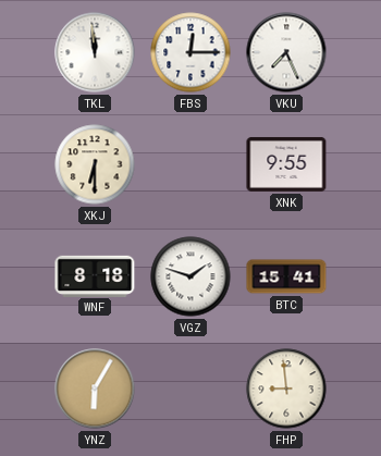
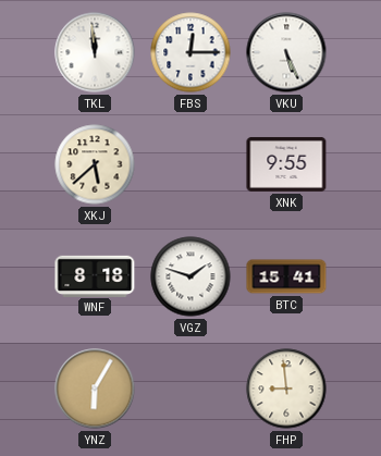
VKU: 7:26 -> 5:26 (286, 52)
XKJ: 6:30 -> 5:38 (95, 164)
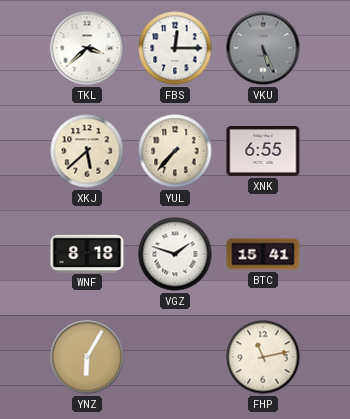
TKL: 11:59 -> 3:38 (87, 48)
VKU dial: white -> grey (263, 48)
YUL: none -> 7:37 (175, 151)
XNK: 9:55 -> 6:55 (263, 151)
FHP: 8:59 -> 11:13 (263, 357)
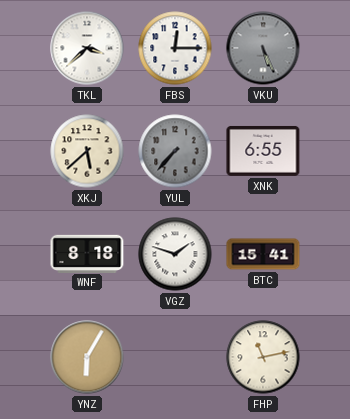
YUL dial: cream -> grey (175, 151)
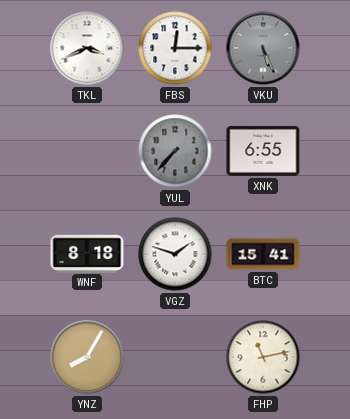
TKL: 3:38 -> 3:41 (87, 48)
XKJ: 5:38 -> none (87, 151)
YNZ: 6:05 -> 8:05 (87, 357)
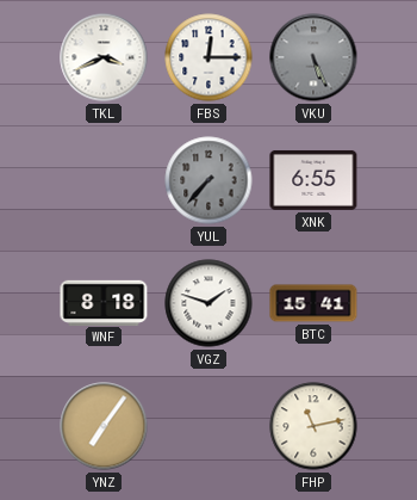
YNZ: 8:05 -> 7:06 (104, 426)
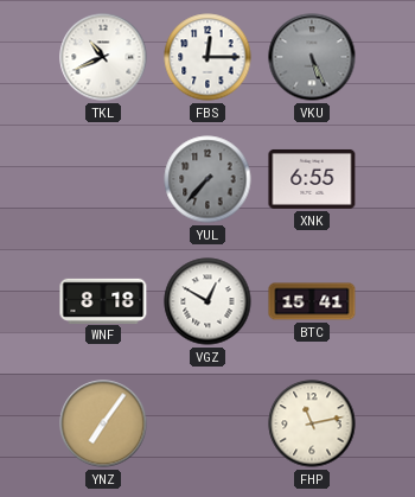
TKL: 3:41 -> 10:41 (103, 57)
VGZ: 1:48 -> 12:50 (207, 301)
